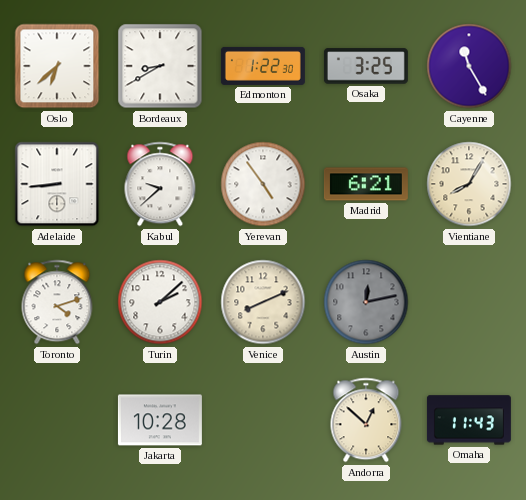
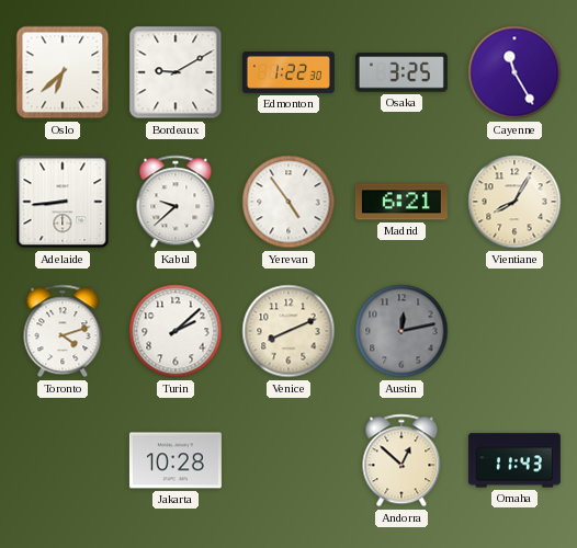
Bordeaux: 8:40 -> 9:10 (176, 72)
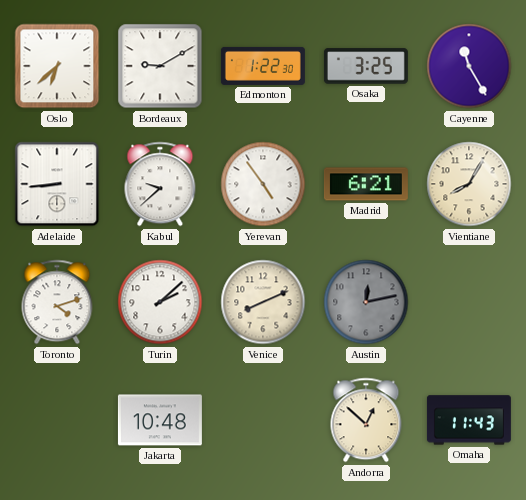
Jakarta: 10:28 -> 10:48 (160, 420)
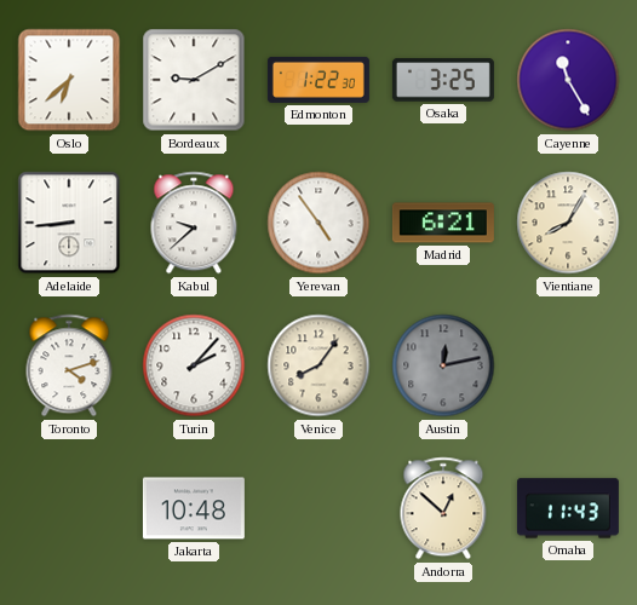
Turin: 2:08 -> 2:07 (194, 365)
Venice: 8:11 -> 8:06 (318, 365)
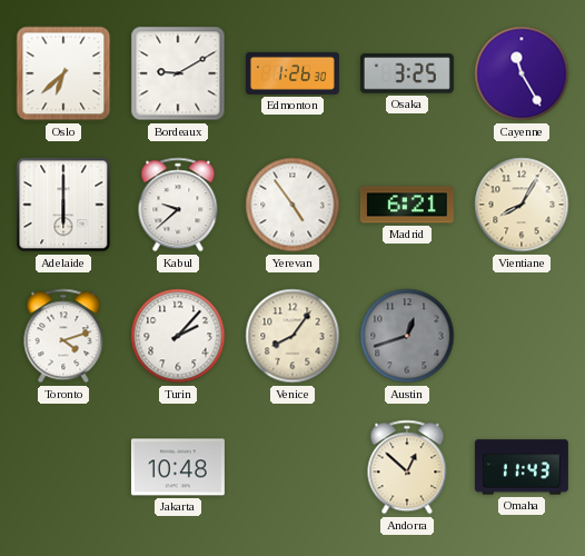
Edmonton: 1:22 -> 1:26 (292, 73)
Adelaide: 8:44 -> 6:00 (63, 205)
Austin: 12:13 -> 12:42 (407, 336)
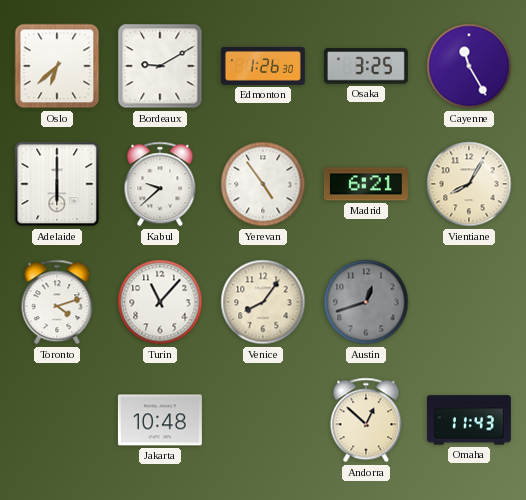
Turin: 2:07 -> 11:07 (160, 302)
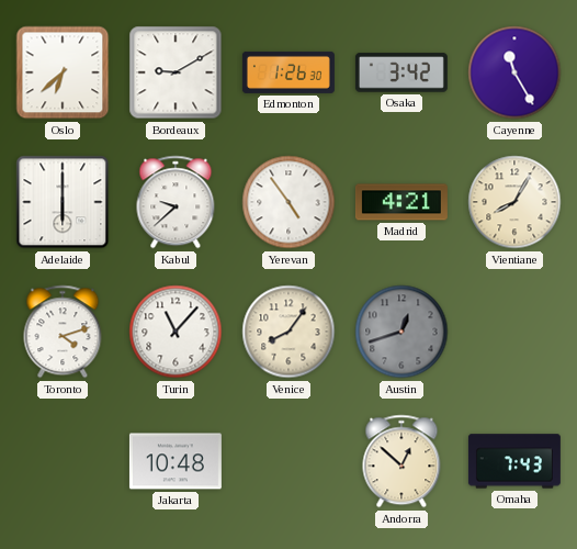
Osaka: 3:25 -> 3:42 (401, 72)
Madrid: 6:21 -> 4:21 (401, 202)
Omaha: 11:43 -> 7:43 (514, 461)
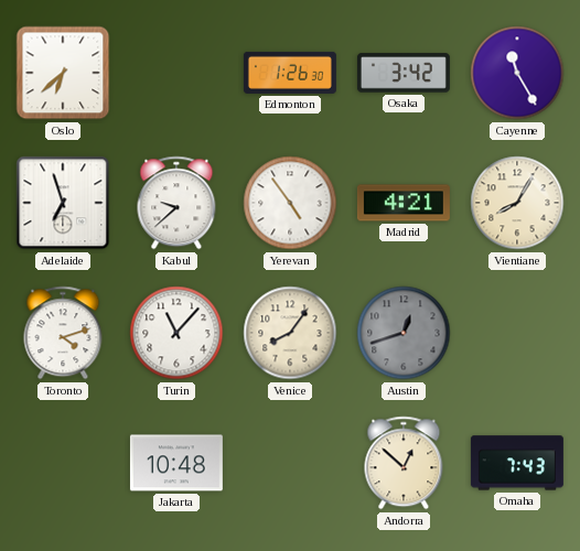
Bordeaux: 9:10 -> none (176, 72)
Adelaide: 6:00 -> 6:57 (63, 203)
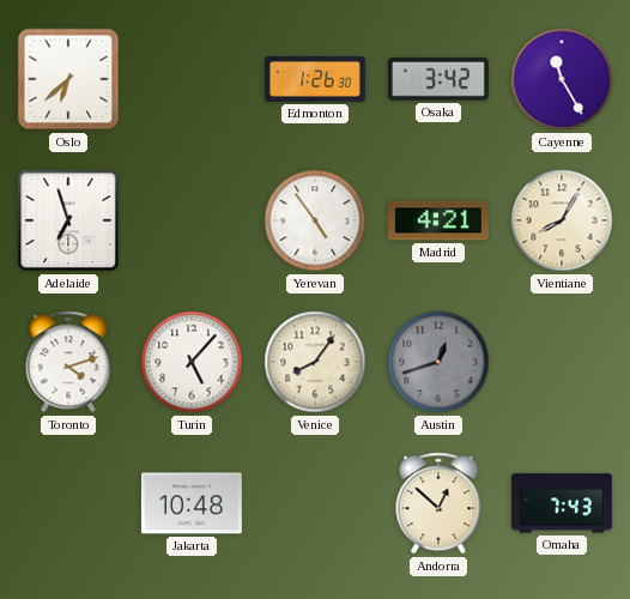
Kabul: 9:38 -> none (176, 203)
Turin: 11:07 -> 5:07 (192, 362)
